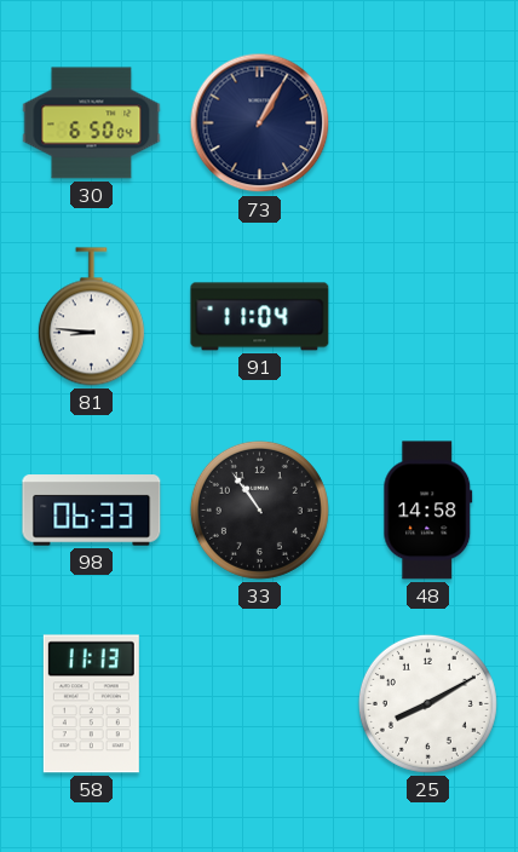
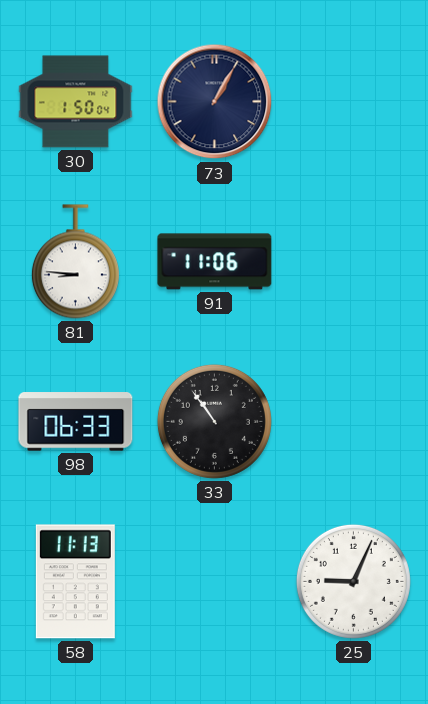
30: 6:50 -> 1:50 (76, 102)
91: 11:04 -> 11:06 (215, 262)
48: 14:58 -> none (428, 511)
25: 8:10 -> 9:04 (353, 581)
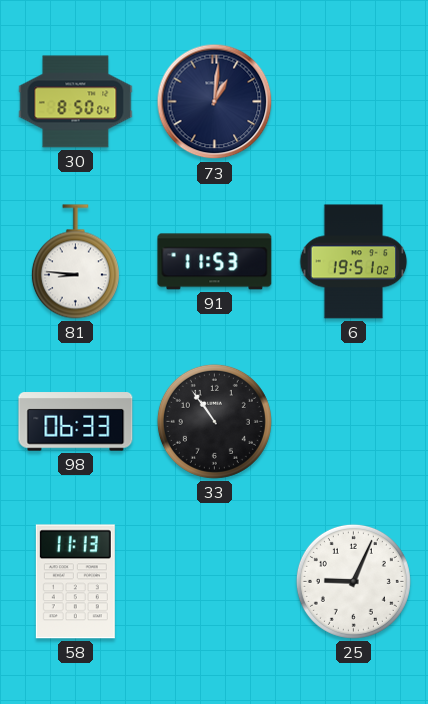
30: 1:50 -> 8:50 (76, 102)
73: 1:05 -> 1:01 (215, 102)
91: 11:06 -> 11:53 (215, 262)
6: none -> 19:51 (354, 262)
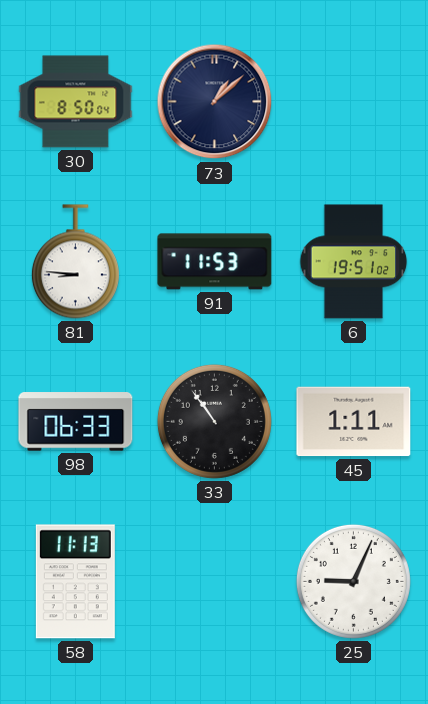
73: 1:01 -> 1:08 (215, 102)
45: none -> 1:11 (354, 422)
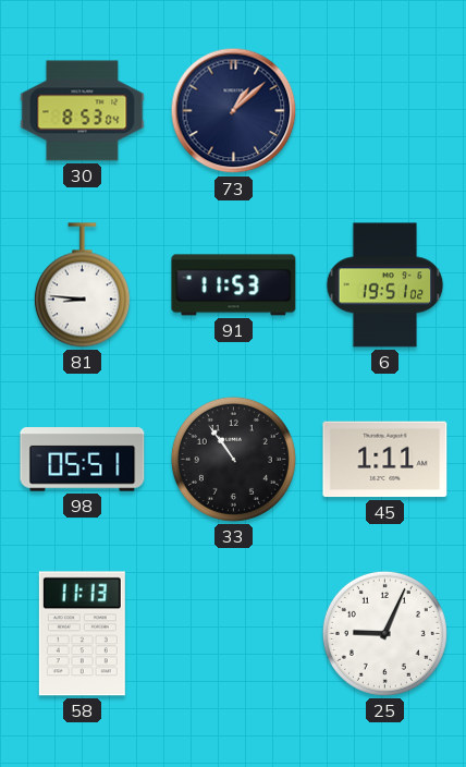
30: 8:50 -> 8:53 (83, 111)
98: 06:33 -> 05:51 (83, 460)
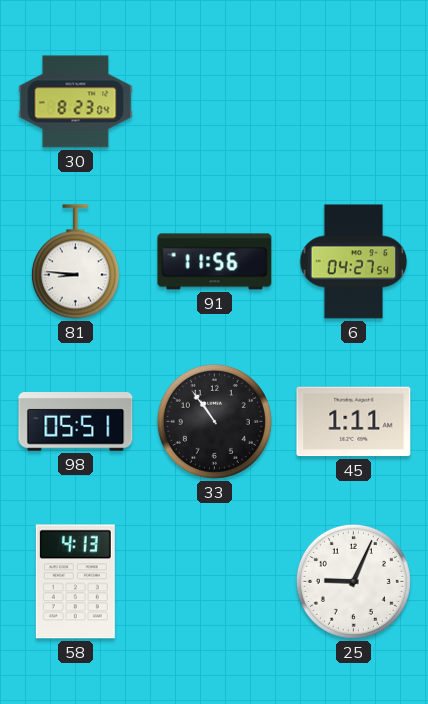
30: 8:53 -> 8:23 (76, 102)
73: 1:08 -> none (234, 111)
91: 11:53 -> 11:56 (215, 262)
6: 19:51 -> 04:27 (354, 262)
58: 11:13 -> 4:13 (75, 582)
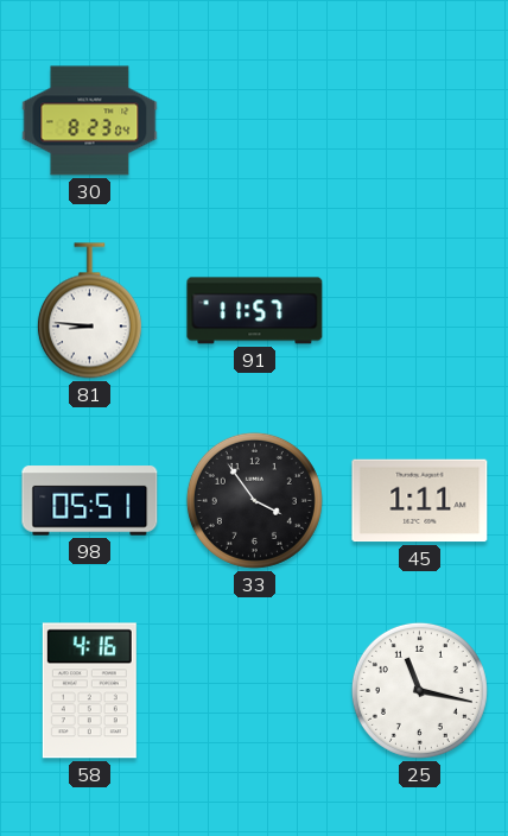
91: 11:56 -> 11:57 (255, 311)
6: 04:27 -> none (354, 262)
33: 10:54 -> 3:54 (254, 500)
58: 4:13 -> 4:16 (89, 691)
25: 9:04 -> 11:17 (419, 690)
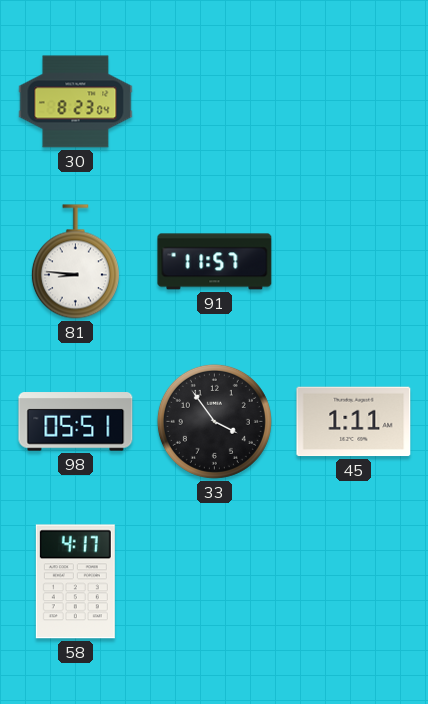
58: 4:16 -> 4:17 (75, 582)
25: 11:17 -> none (419, 690)
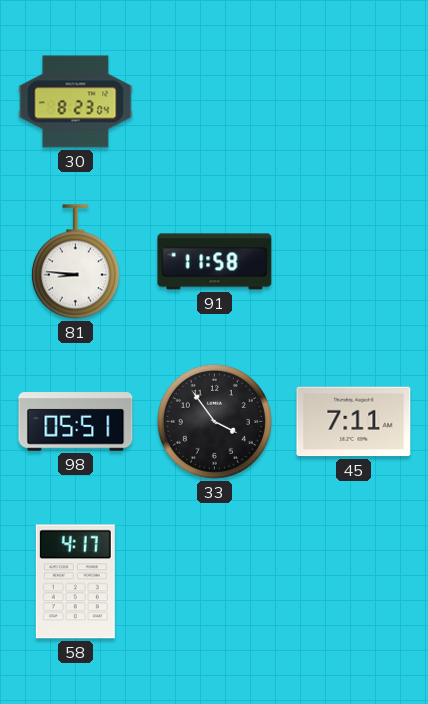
91: 11:57 -> 11:58 (215, 262)
45: 1:11 -> 7:11 (354, 422)
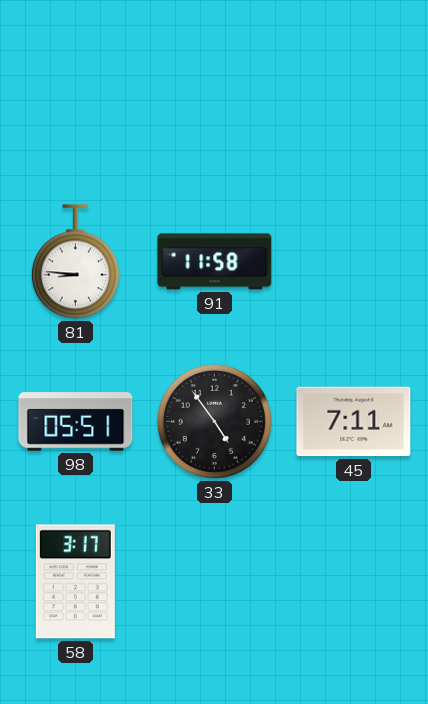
30: 8:23 -> none (76, 102)
33: 3:54 -> 4:54 (214, 421)
58: 4:17 -> 3:17 (75, 582)
